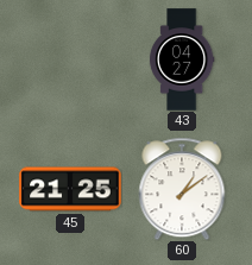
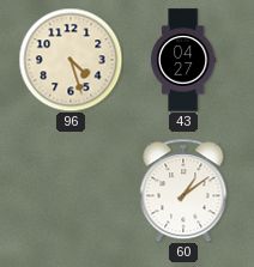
96: none -> 4:27 (71, 60)
45: 21:25 -> none (70, 189)
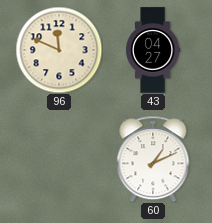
96: 4:27 -> 11:49 (59, 50)
60: 1:09 -> 1:11 (153, 159)
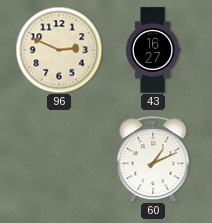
96: 11:49 -> 2:49 (59, 50)
43: 04:27 -> 16:27 (153, 50)
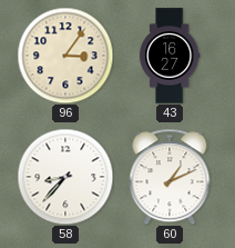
96: 2:49 -> 3:06 (65, 56)
58: none -> 8:37 (65, 177)
